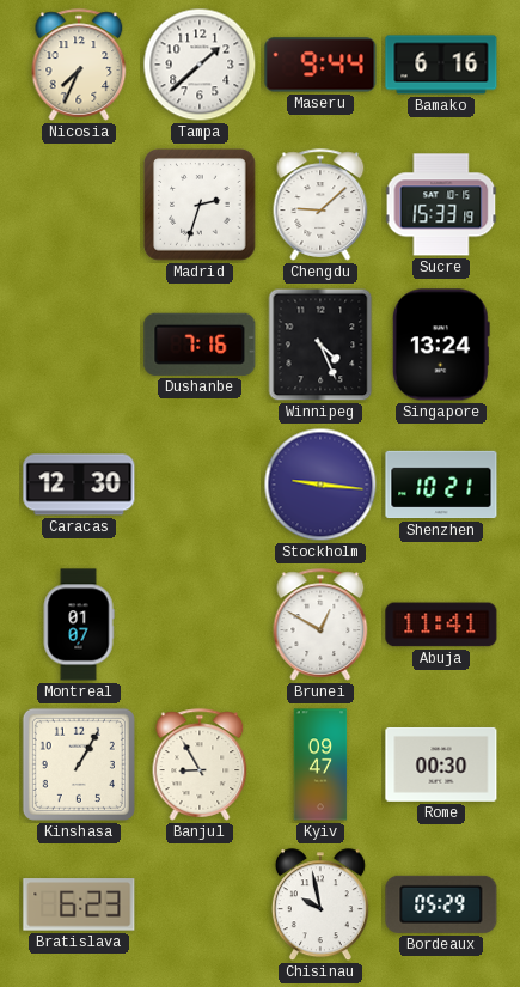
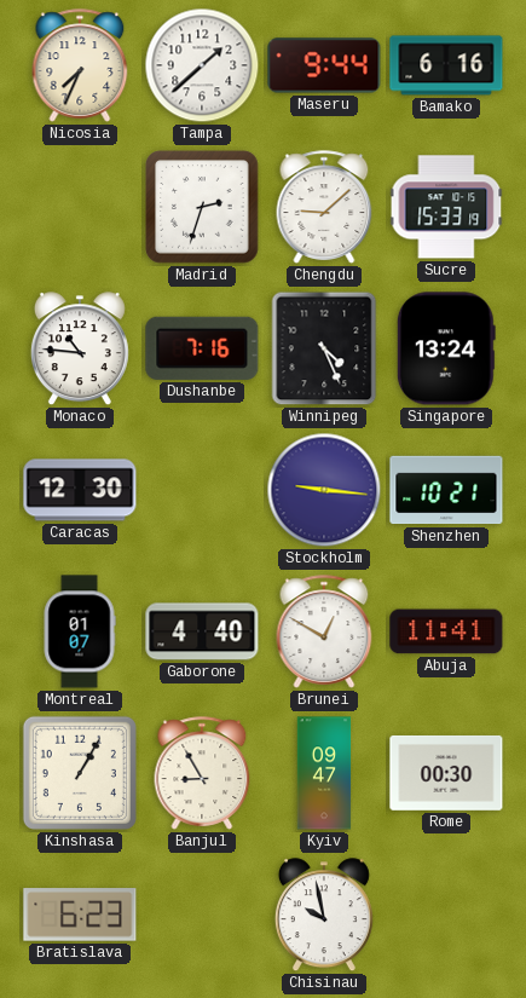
Monaco: none -> 10:46 (80, 350)
Gaborone: none -> 4:40 (202, 631)
Bordeaux: 05:29 -> none (441, 904)
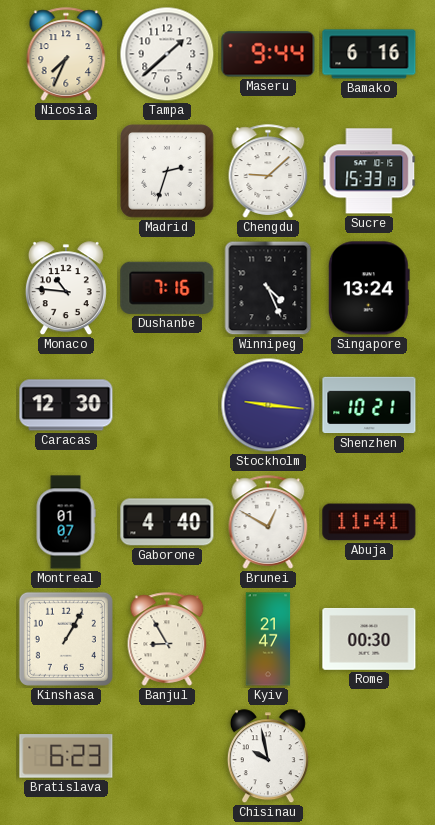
Kyiv: 09:47 -> 21:47 (268, 639)
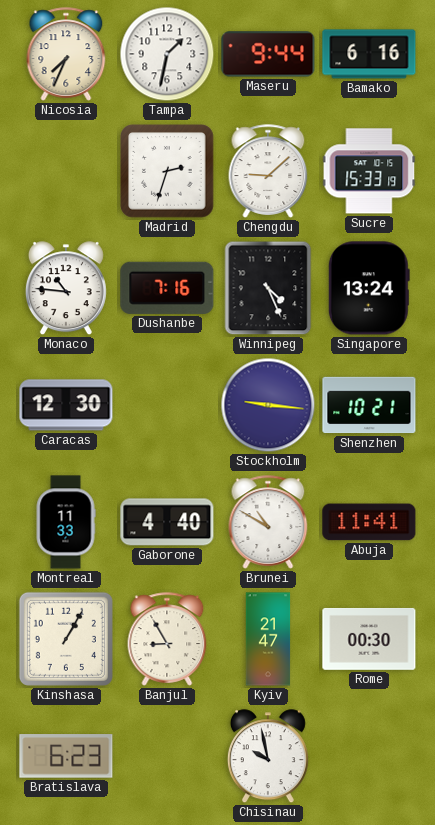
Tampa: 1:38 -> 1:32 (167, 54)
Montreal: 01:07 -> 11:33 (66, 522)
Brunei: 12:50 -> 10:50 (268, 522)
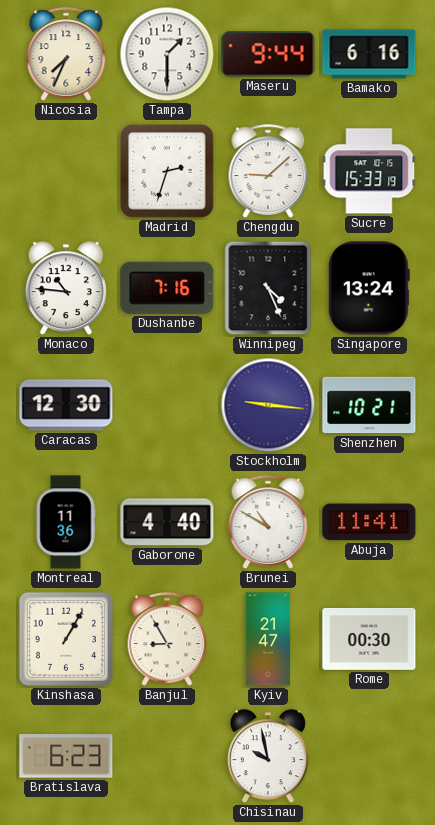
Tampa: 1:32 -> 1:30 (167, 54)
Montreal: 11:33 -> 11:36 (66, 522)
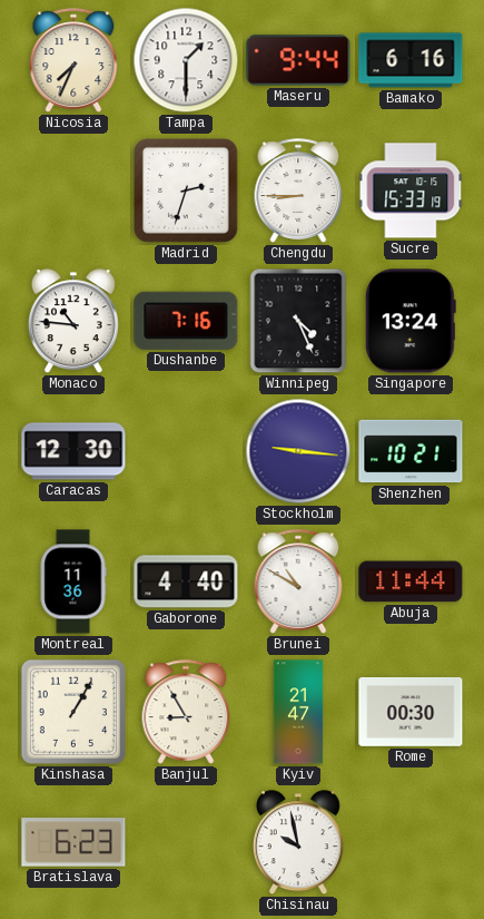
Chengdu: 9:08 -> 8:45 (298, 190)
Abuja: 11:41 -> 11:44 (411, 581)
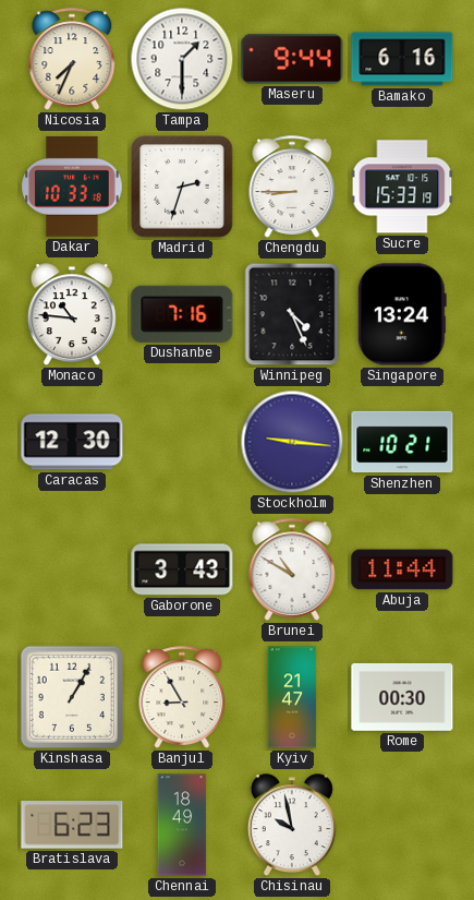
Dakar: none -> 10:33 (72, 187)
Montreal: 11:36 -> none (73, 581)
Gaborone: 4:40 -> 3:43 (182, 569)
Chennai: none -> 18:49 (182, 825)
